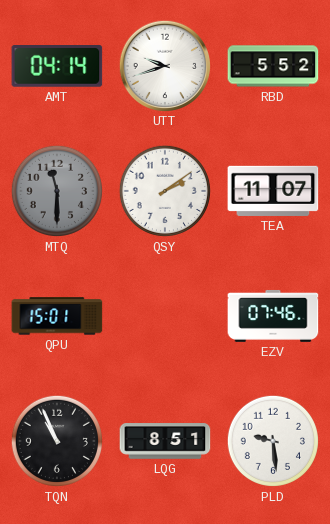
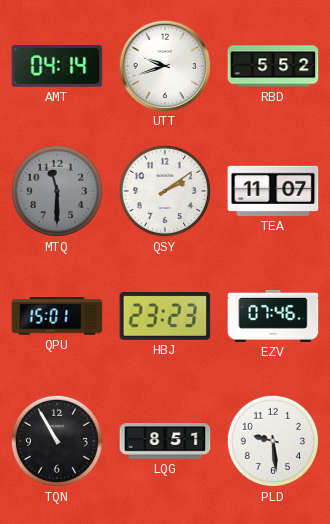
HBJ: none -> 23:23 (165, 316)
TQN: 10:56 -> 10:55 (57, 441)
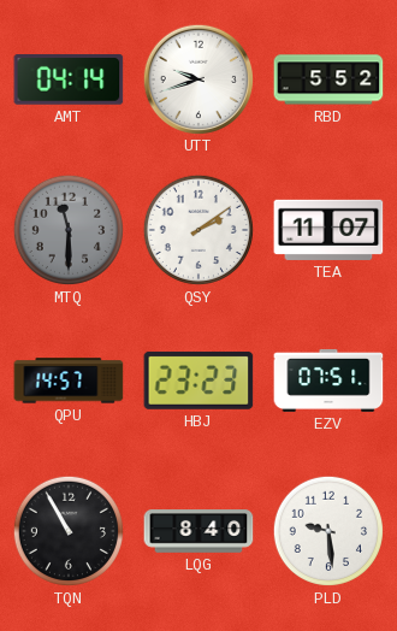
QPU: 15:01 -> 14:57 (69, 381)
EZV: 07:46 -> 07:51 (328, 381)
LQG: 8:51 -> 8:40 (198, 531)
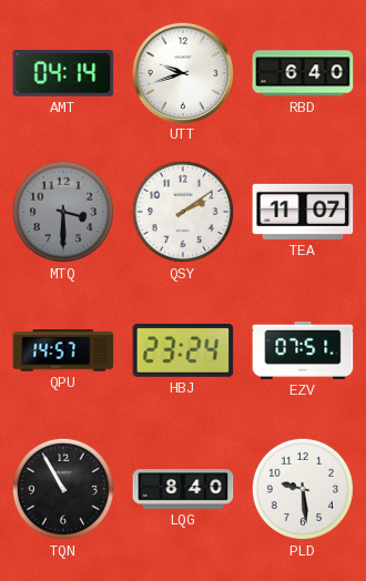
RBD: 5:52 -> 6:40 (303, 73)
MTQ: 11:30 -> 3:30 (63, 212)
HBJ: 23:23 -> 23:24 (183, 350)
